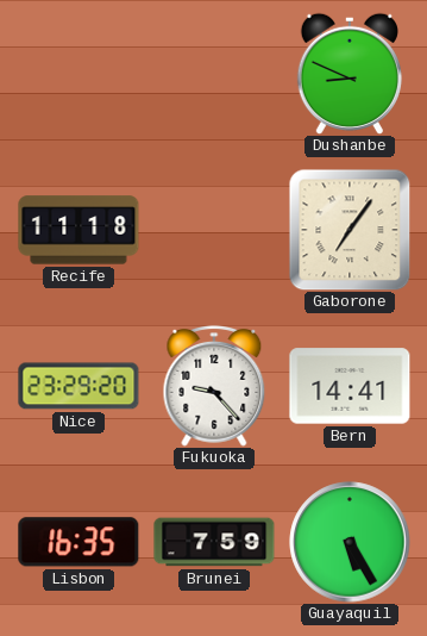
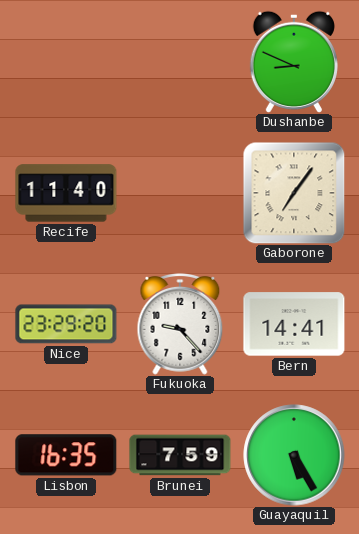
Recife: 11:18 -> 11:40 (66, 193)
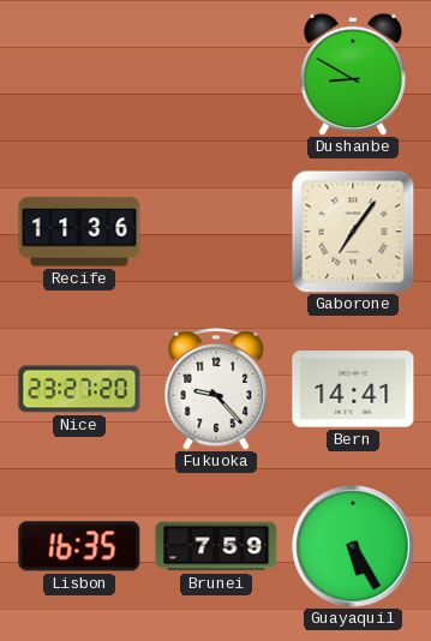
Dushanbe: 8:49 -> 8:50 (353, 74)
Recife: 11:40 -> 11:36 (79, 232)
Nice: 23:29 -> 23:27 (79, 389)
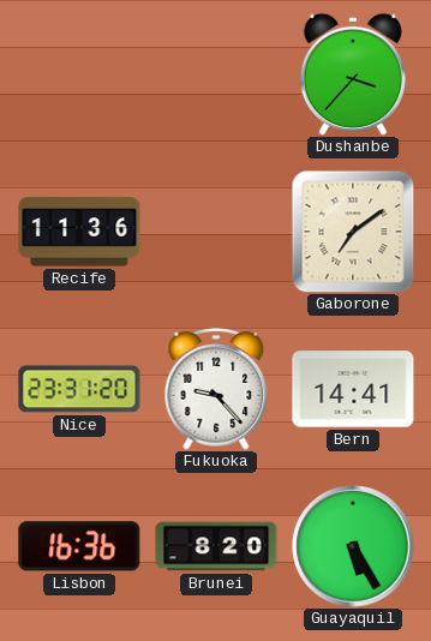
Dushanbe: 8:50 -> 3:37 (353, 74)
Gaborone: 7:06 -> 7:09 (353, 232)
Nice: 23:27 -> 23:31 (79, 389)
Lisbon: 16:35 -> 16:36 (79, 546)
Brunei: 7:59 -> 8:20 (216, 546)
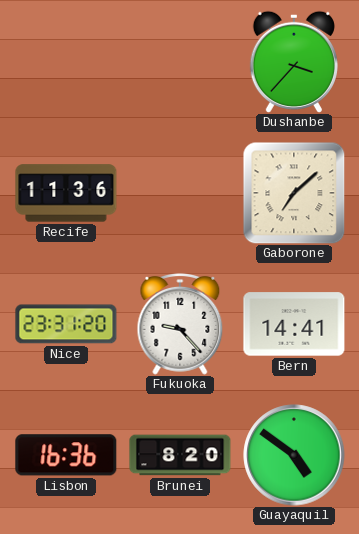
Gaborone: 7:09 -> 7:08 (294, 193)
Guayaquil: 5:25 -> 4:51 (294, 455)
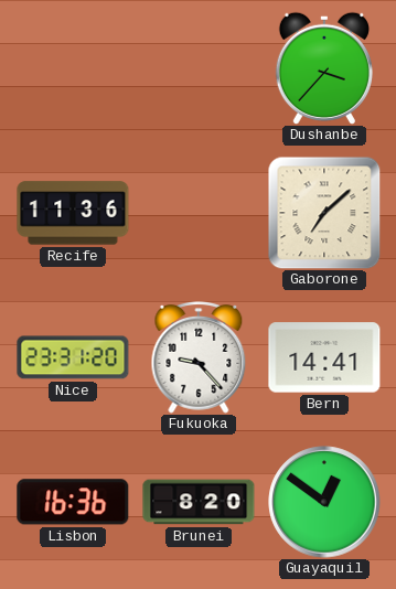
Guayaquil: 4:51 -> 12:51 (324, 502)
